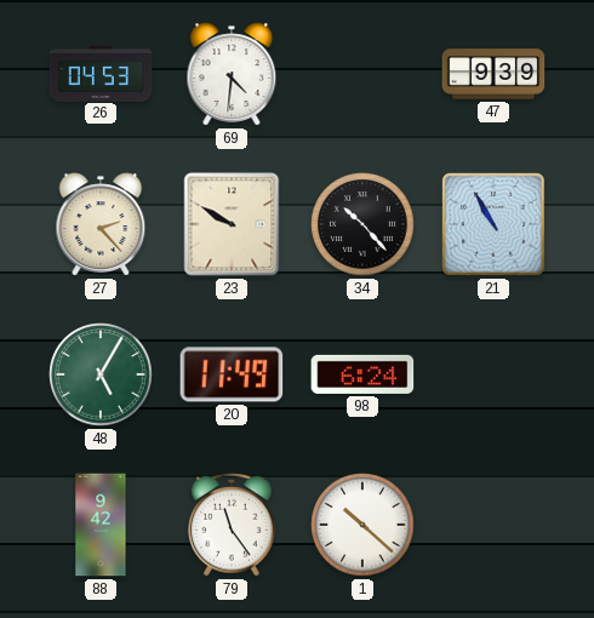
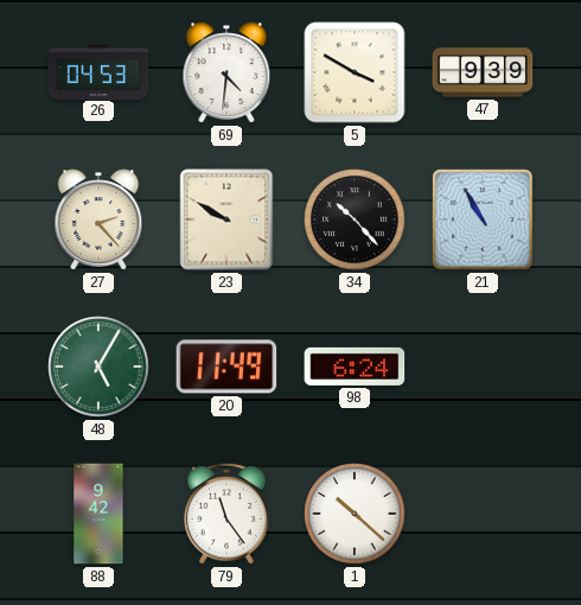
5: none -> 3:50 (355, 72)
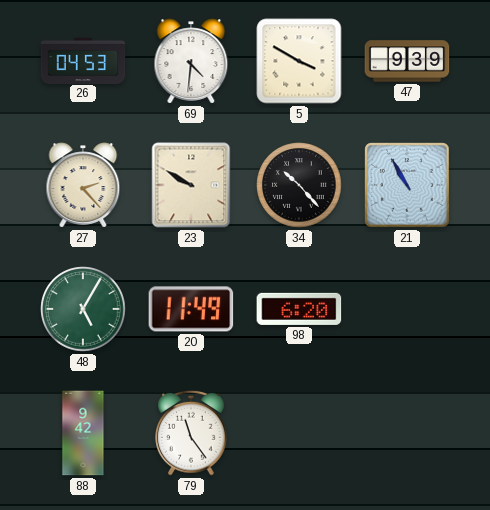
98: 6:24 -> 6:20 (299, 309)
1: 10:22 -> none (355, 514)
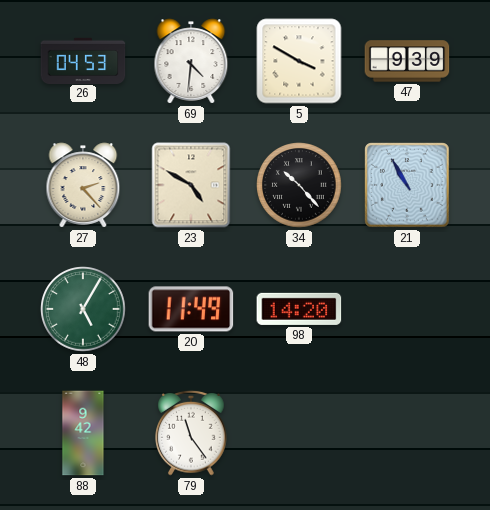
23: 9:50 -> 4:50 (191, 185)
98: 6:20 -> 14:20 (299, 309)
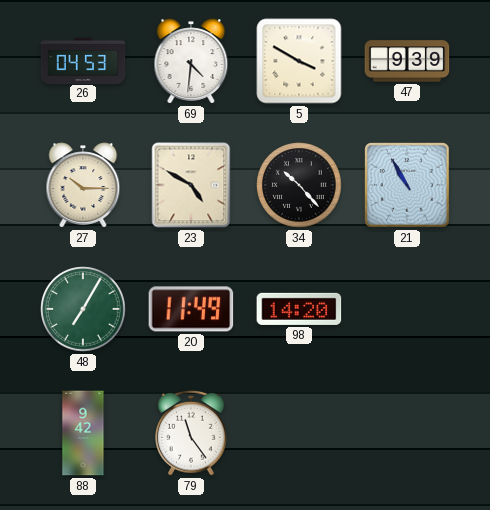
27: 2:23 -> 10:15 (83, 185)
48: 5:05 -> 7:05 (83, 309)
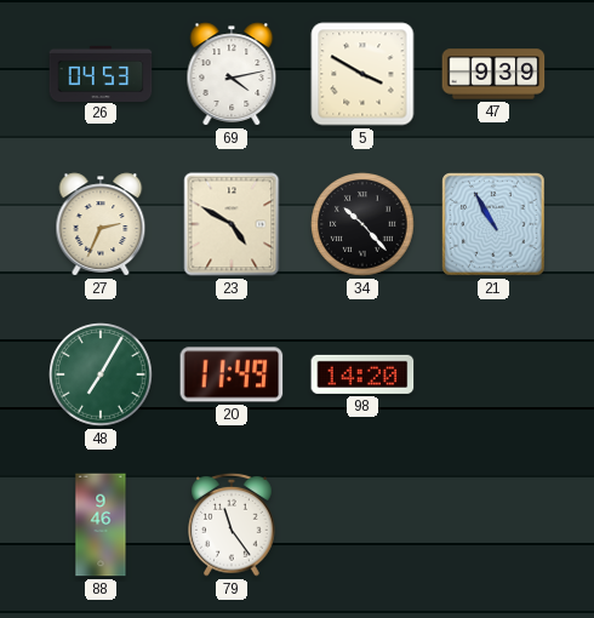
69: 4:31 -> 4:13 (232, 74)
27: 10:15 -> 2:34 (101, 224)
88: 9:42 -> 9:46 (101, 525)
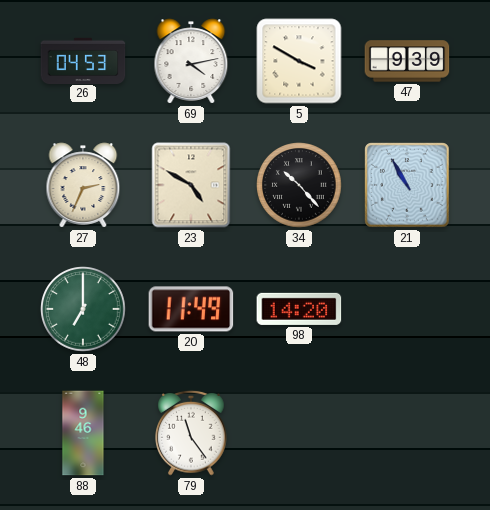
48: 7:05 -> 7:00 (83, 309)
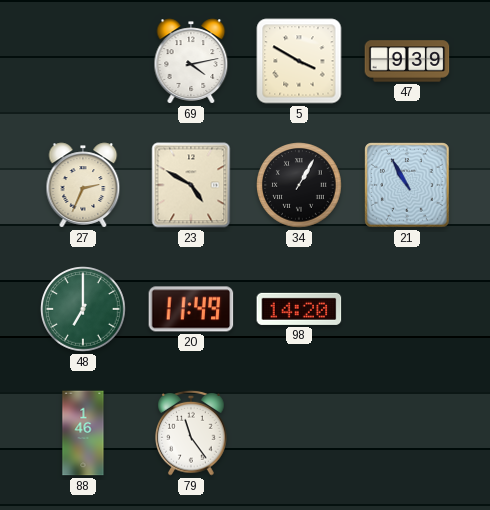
26: 04:53 -> none (83, 60)
34: 10:23 -> 1:05 (299, 185)
88: 9:46 -> 1:46 (83, 433)
